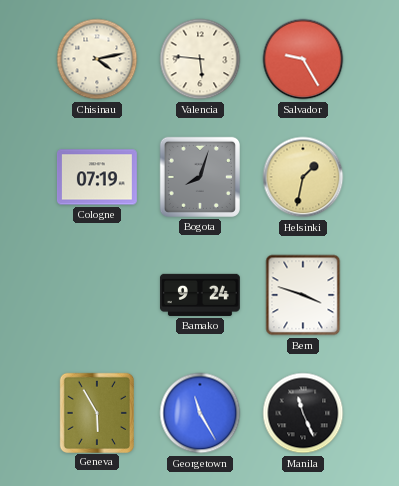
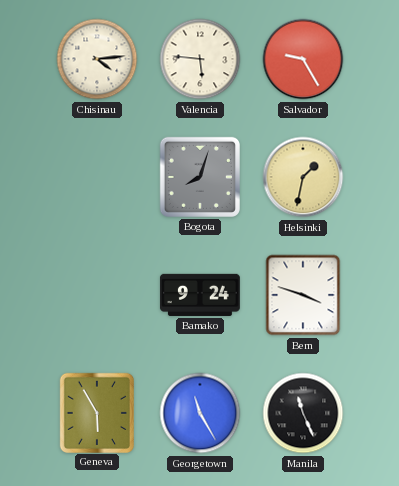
Chisinau: 4:13 -> 4:14 (97, 59)
Cologne: 07:19 -> none (97, 177)
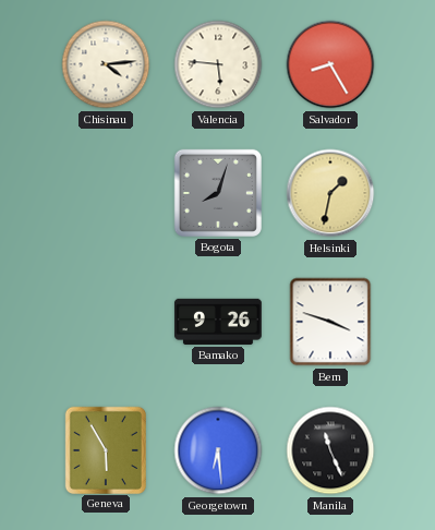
Salvador: 9:25 -> 8:25 (330, 64)
Bamako: 9:24 -> 9:26 (218, 322)
Georgetown: 11:25 -> 6:29 (218, 450)
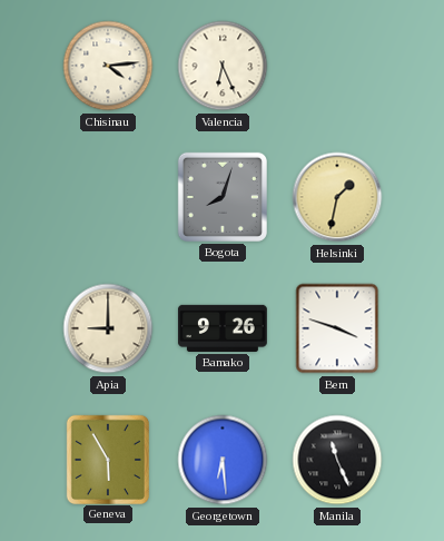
Valencia: 5:46 -> 6:26 (223, 66)
Salvador: 8:25 -> none (330, 64)
Apia: none -> 9:00 (108, 328)
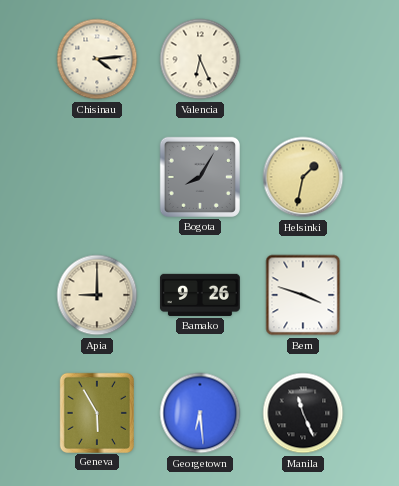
Bogota: 8:03 -> 8:05 (200, 177)
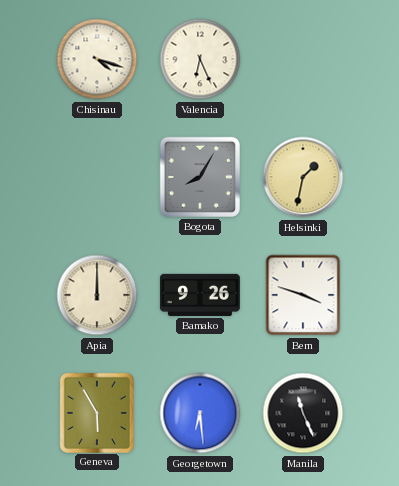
Chisinau: 4:14 -> 4:18 (97, 59)
Apia: 9:00 -> 12:00 (97, 295)
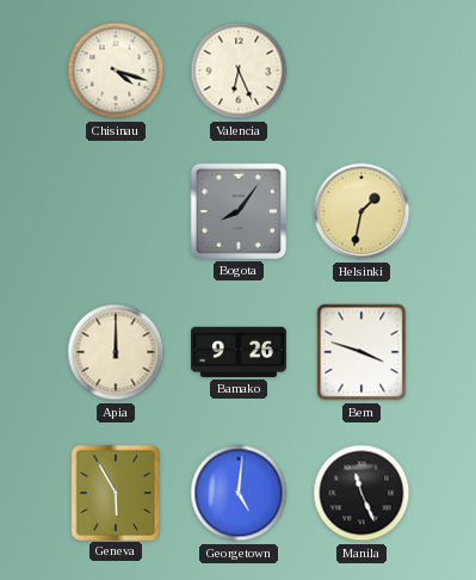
Bogota: 8:05 -> 8:06 (239, 211)
Georgetown: 6:29 -> 5:01 (239, 493)
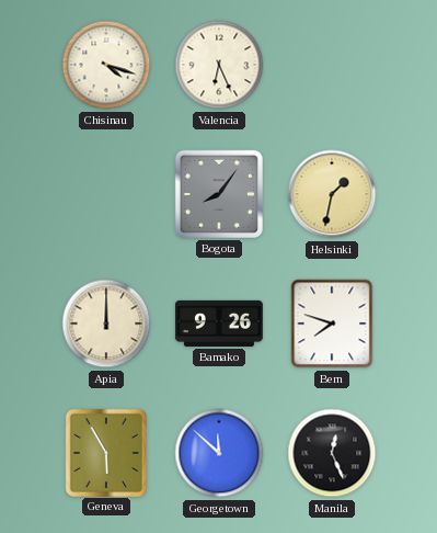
Bern: 3:48 -> 7:48 (332, 324)
Georgetown: 5:01 -> 11:52 (219, 453)
Manila: 11:26 -> 12:26 (332, 453)
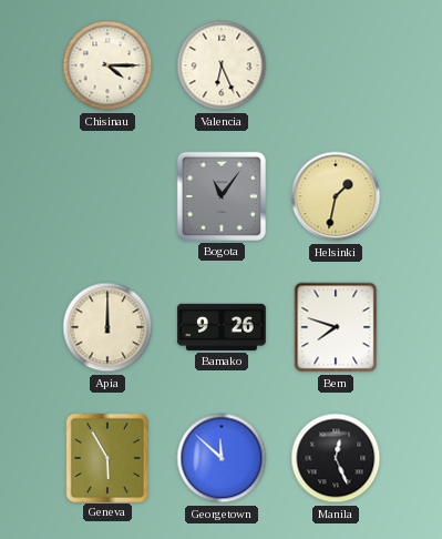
Chisinau: 4:18 -> 4:15 (107, 65)
Bogota: 8:06 -> 11:06 (222, 196)
